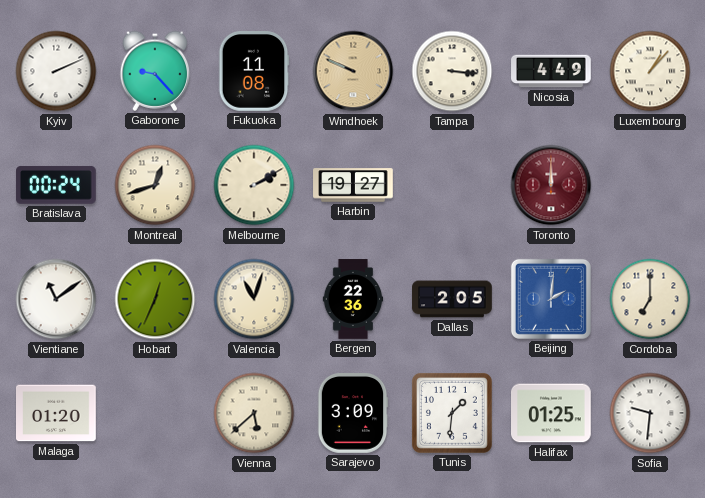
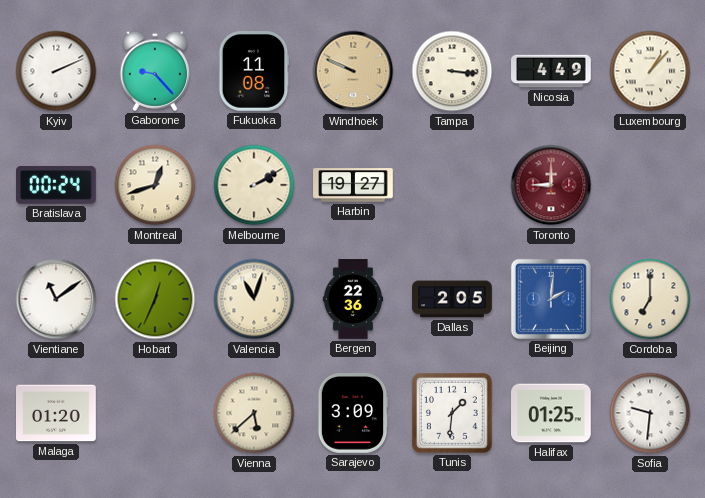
Toronto: 12:00 -> 9:00 (551, 185)
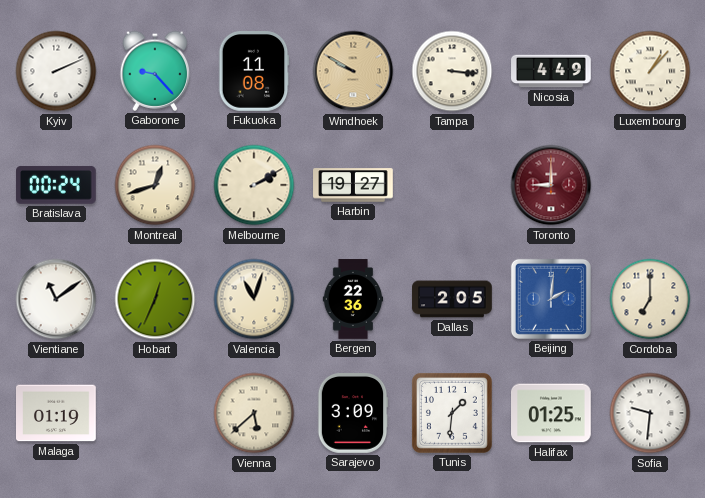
Windhoek: 9:49 -> 9:50 (353, 71)
Malaga: 01:20 -> 01:19 (57, 413)
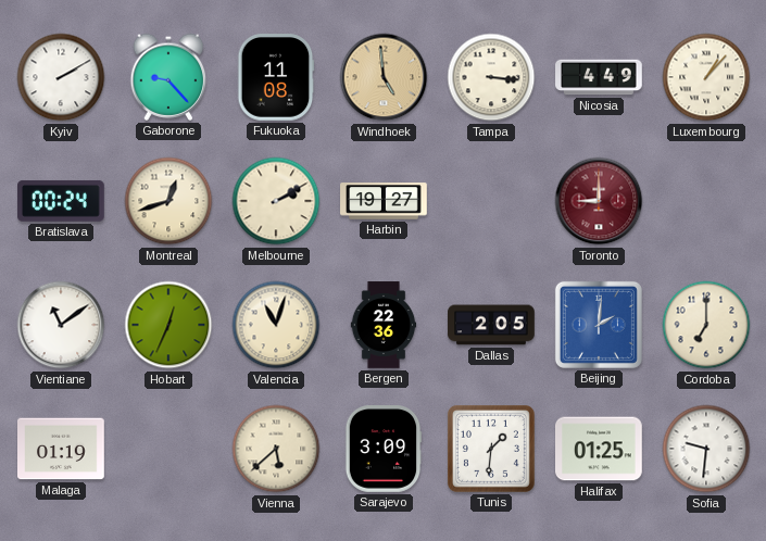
Kyiv: 2:11 -> 2:10 (61, 77)
Windhoek: 9:50 -> 4:59 (384, 77)
